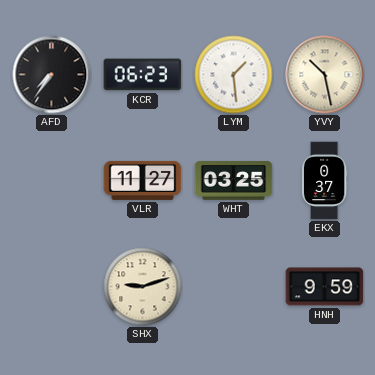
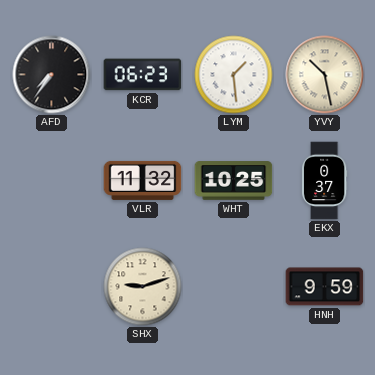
VLR: 11:27 -> 11:32 (143, 180)
WHT: 03:25 -> 10:25 (234, 181)
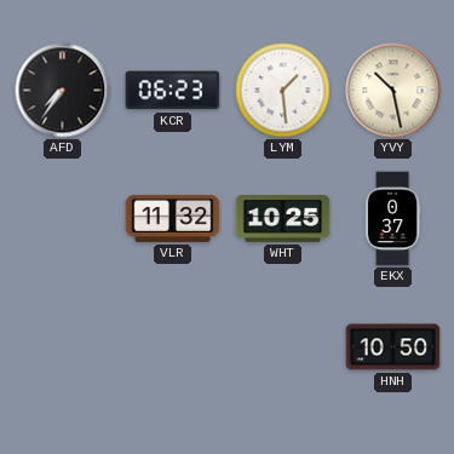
SHX: 9:12 -> none (143, 287)
HNH: 9:59 -> 10:50 (393, 347)
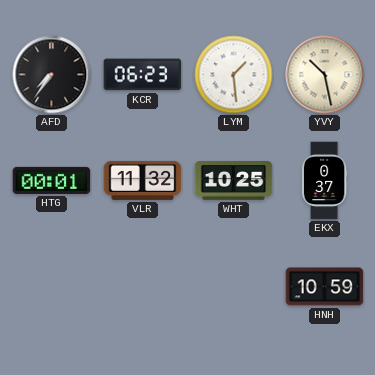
HTG: none -> 00:01 (52, 180)
HNH: 10:50 -> 10:59 (325, 287)
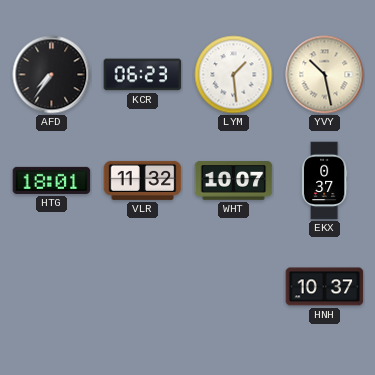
HTG: 00:01 -> 18:01 (52, 180)
WHT: 10:25 -> 10:07 (234, 181)
HNH: 10:59 -> 10:37 (325, 287)
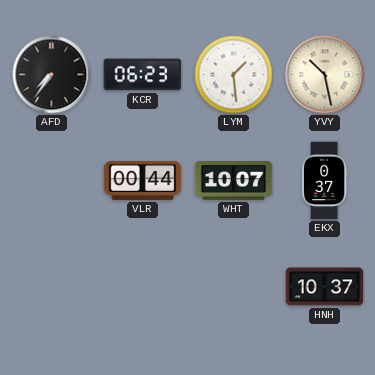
HTG: 18:01 -> none (52, 180)
VLR: 11:32 -> 00:44 (143, 180)
